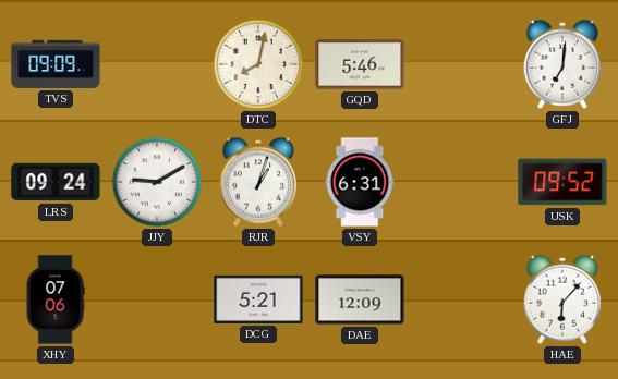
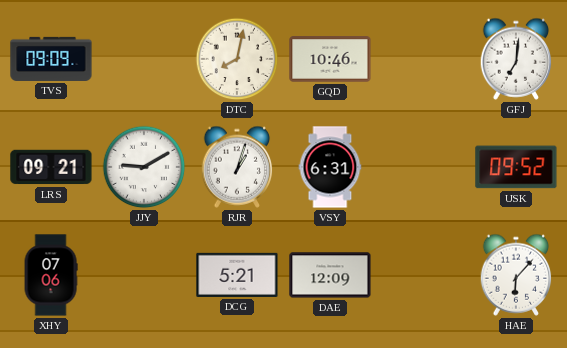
GQD: 5:46 -> 10:46 (330, 59)
LRS: 09:24 -> 09:21 (51, 167)
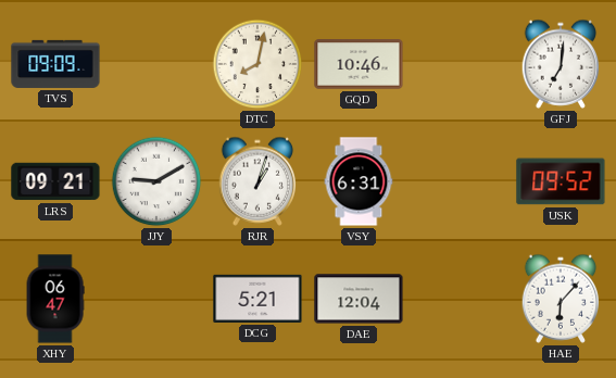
XHY: 07:06 -> 06:47 (55, 299)
DAE: 12:09 -> 12:04 (359, 299)
